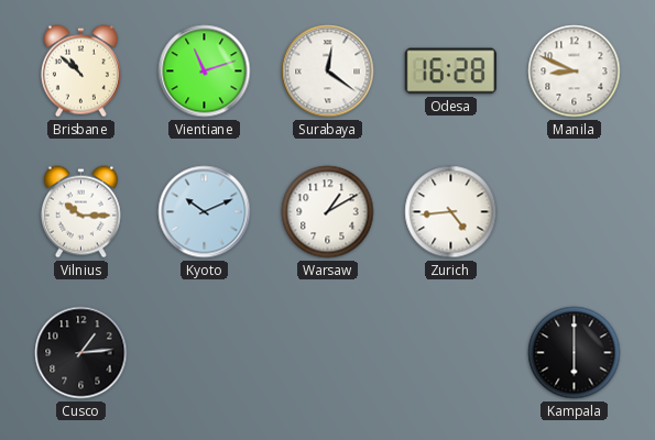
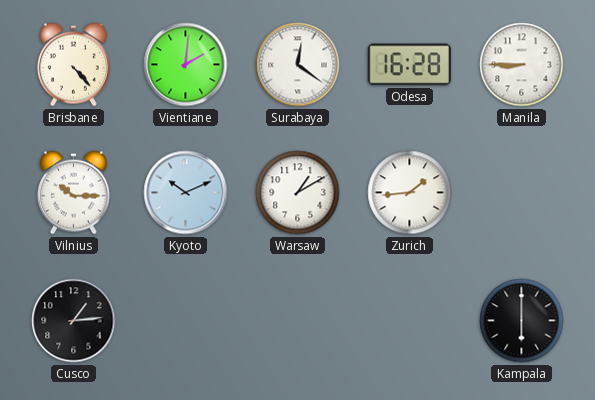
Brisbane: 10:52 -> 4:23 (73, 65)
Vientiane: 11:12 -> 2:01 (186, 65)
Manila: 8:49 -> 8:45 (522, 65)
Zurich: 4:44 -> 1:44 (410, 193)
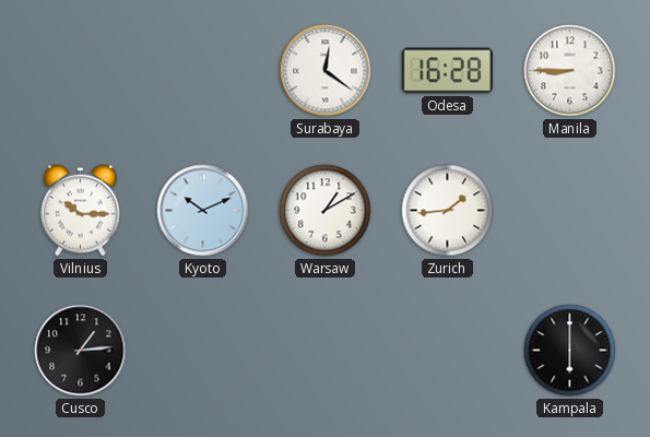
Brisbane: 4:23 -> none (73, 65)
Vientiane: 2:01 -> none (186, 65)
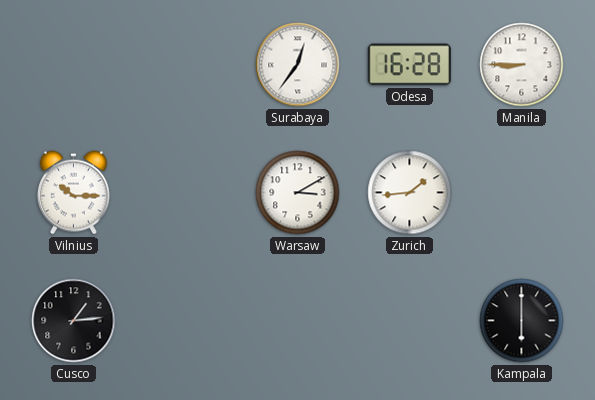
Surabaya: 12:21 -> 12:36 (298, 65)
Kyoto: 10:11 -> none (203, 211)
Warsaw: 1:10 -> 3:10 (298, 193)
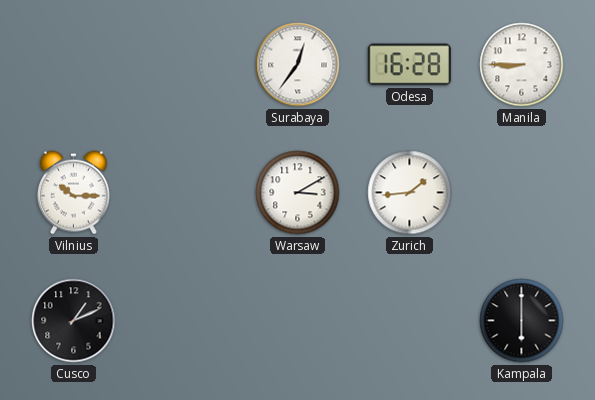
Cusco: 1:14 -> 1:11 (74, 321)
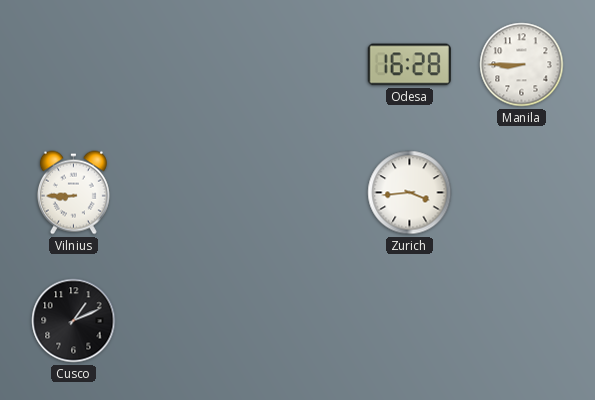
Surabaya: 12:36 -> none (298, 65)
Vilnius: 10:15 -> 8:45 (73, 193)
Warsaw: 3:10 -> none (298, 193)
Zurich: 1:44 -> 3:44 (410, 193)
Kampala: 6:00 -> none (522, 321)
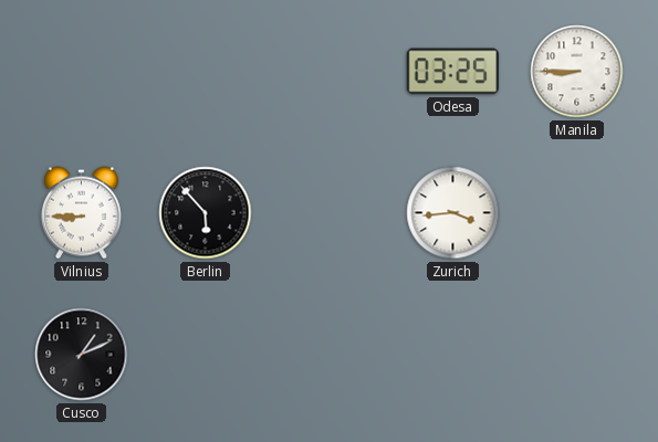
Odesa: 16:28 -> 03:25 (452, 72)
Berlin: none -> 5:53 (206, 213)
